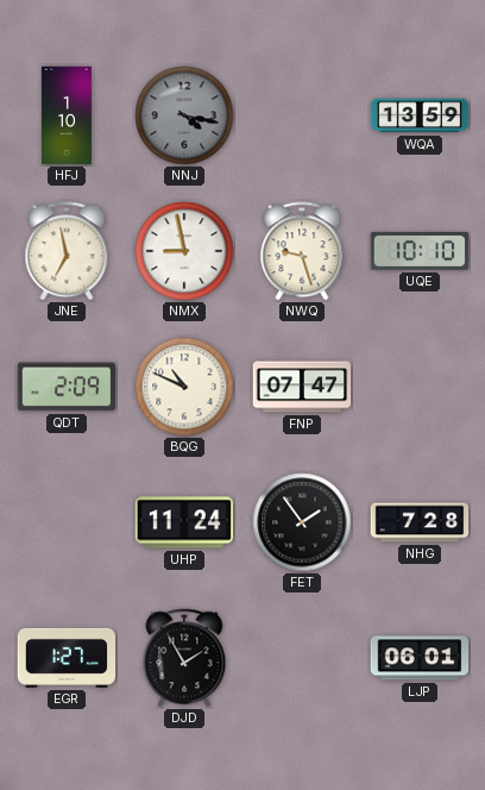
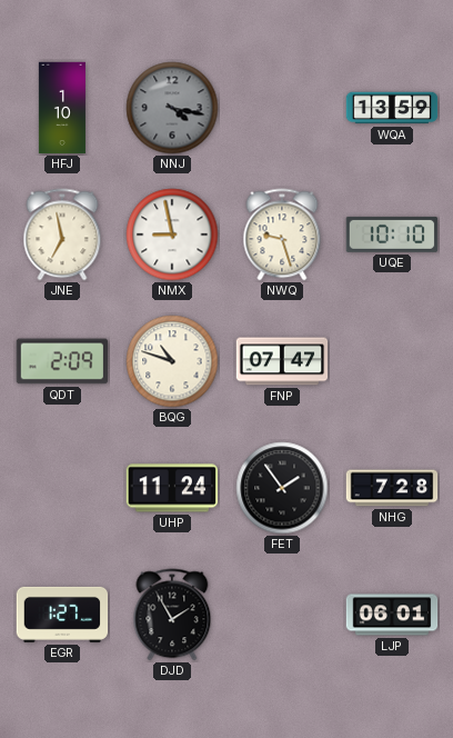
BQG: 10:49 -> 10:48 (172, 361)
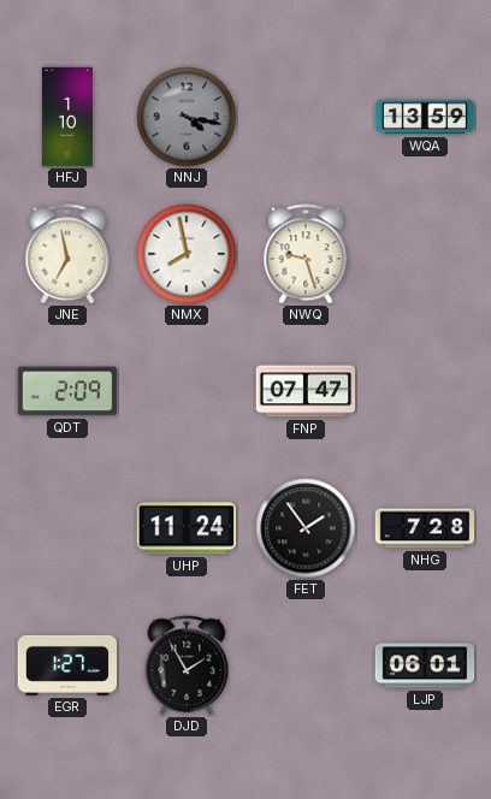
NMX: 8:58 -> 7:58 (187, 254)
UQE: 10:10 -> none (392, 235)
BQG: 10:48 -> none (172, 361)
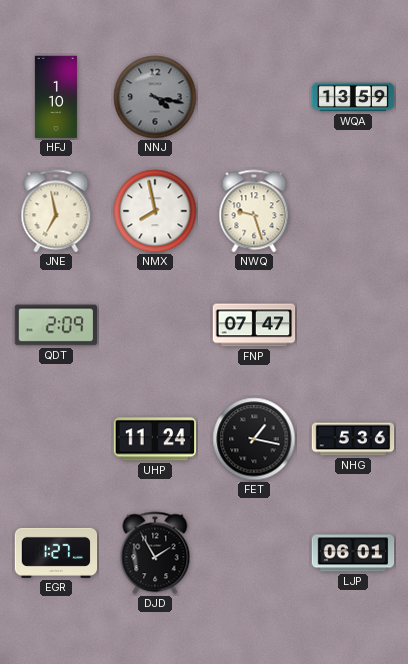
FET: 1:54 -> 1:17 (254, 439)
NHG: 7:28 -> 5:36 (353, 439)
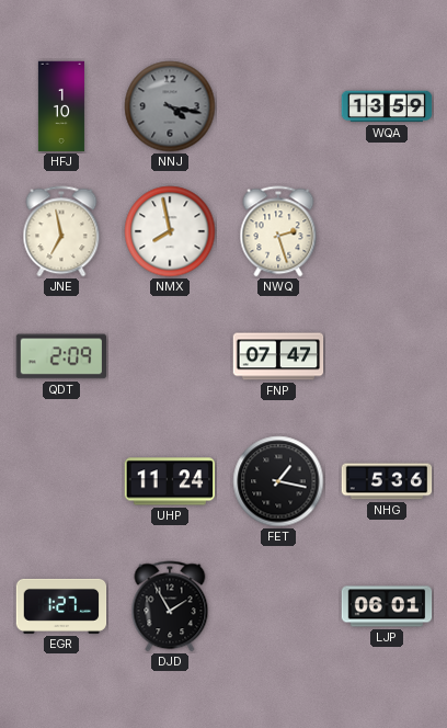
NWQ: 9:27 -> 2:27 (278, 231)
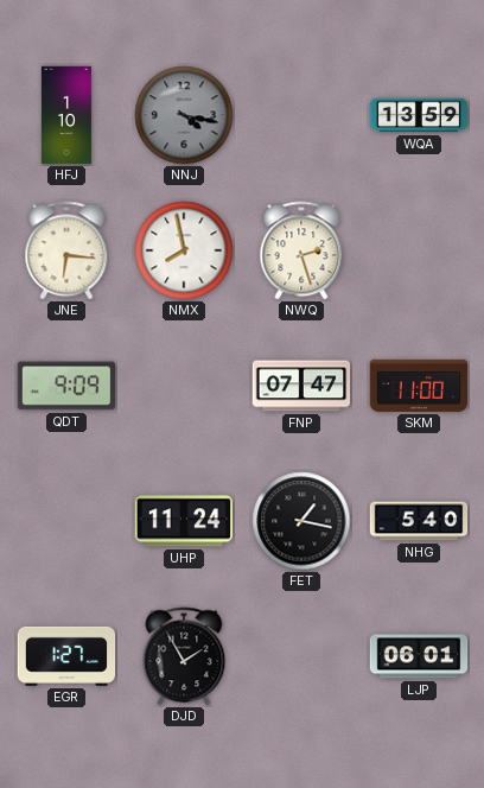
JNE: 6:58 -> 6:16 (66, 250)
QDT: 2:09 -> 9:09 (66, 386)
SKM: none -> 11:00 (419, 386)
NHG: 5:36 -> 5:40 (419, 521)
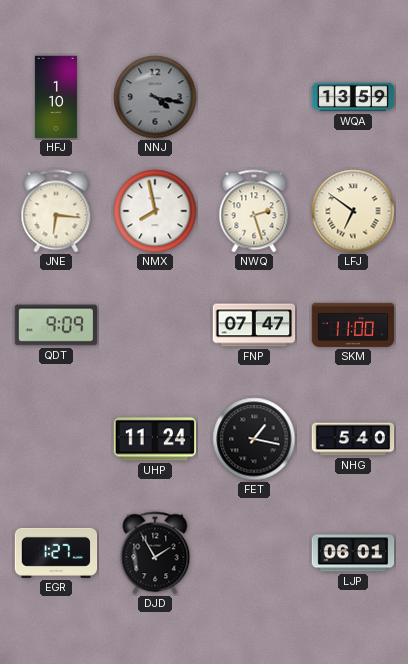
LFJ: none -> 6:51 (353, 211)
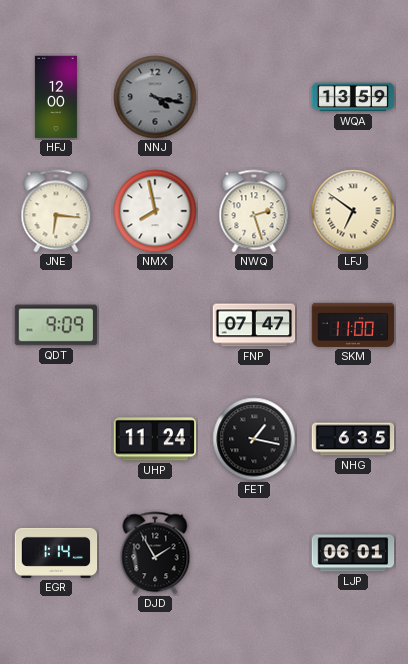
HFJ: 1:10 -> 12:00 (56, 97)
NHG: 5:40 -> 6:35 (353, 439)
EGR: 1:27 -> 1:14 (56, 553)
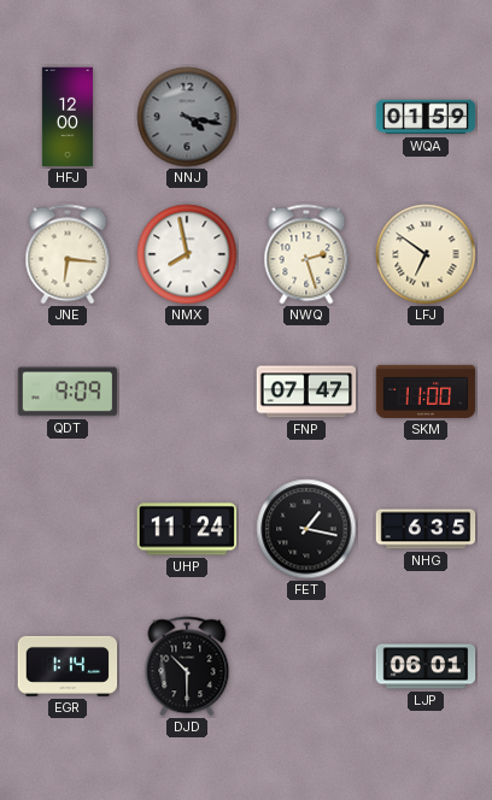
WQA: 13:59 -> 01:59 (426, 117)
DJD: 1:55 -> 10:30 (187, 666)
